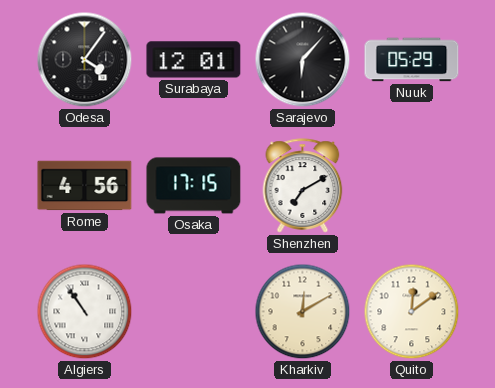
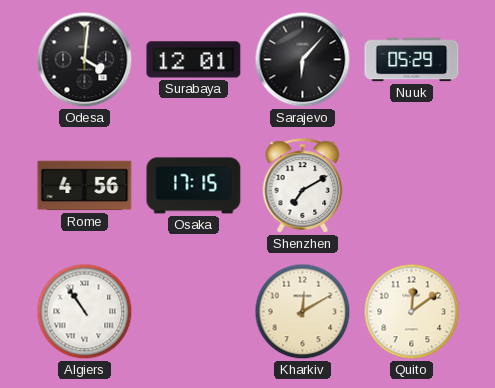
Odesa: 4:06 -> 4:01 (85, 60)
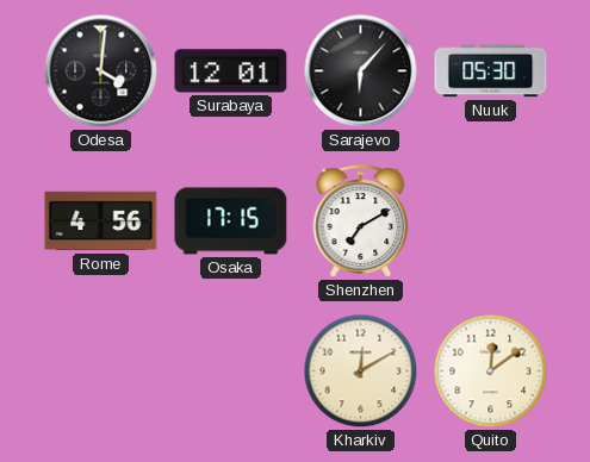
Nuuk: 05:29 -> 05:30 (491, 71)
Algiers: 10:54 -> none (85, 312)
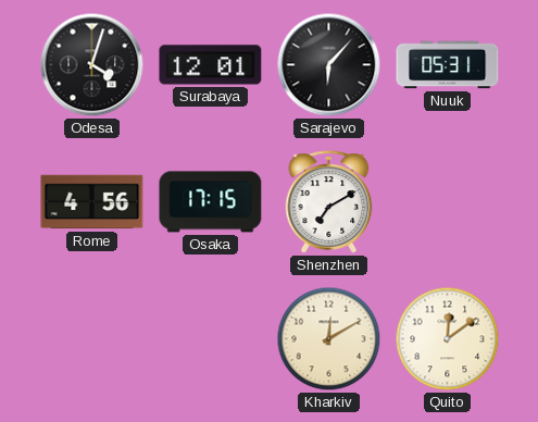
Odesa: 4:01 -> 4:03 (92, 65)
Nuuk: 05:30 -> 05:31 (448, 65)
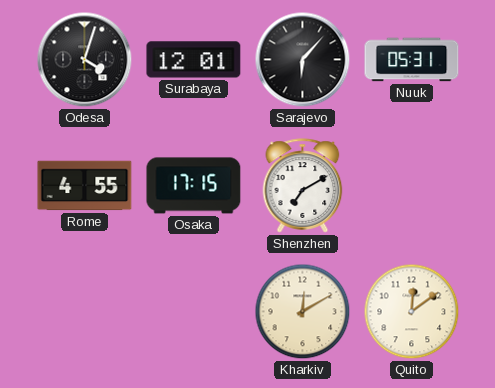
Rome: 4:56 -> 4:55 (85, 186)
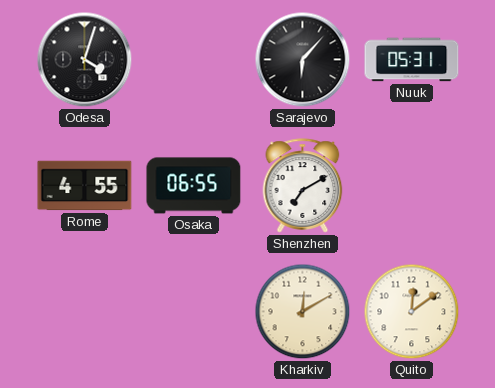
Surabaya: 12:01 -> none (194, 60)
Osaka: 17:15 -> 06:55 (194, 186)
